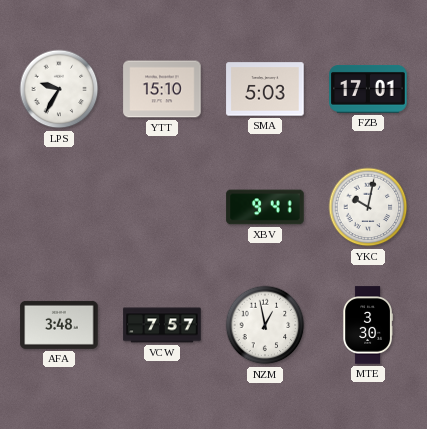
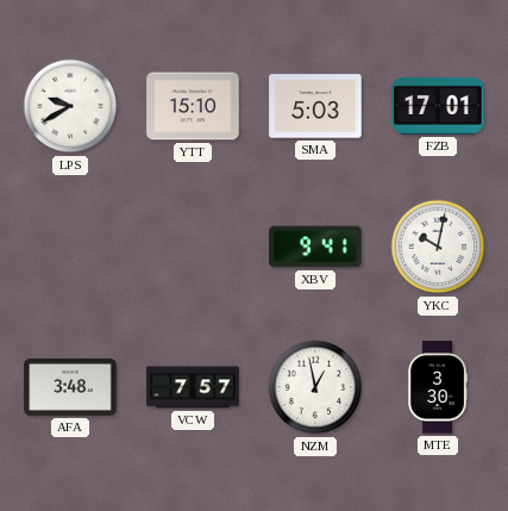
LPS: 9:35 -> 9:40 (70, 106)
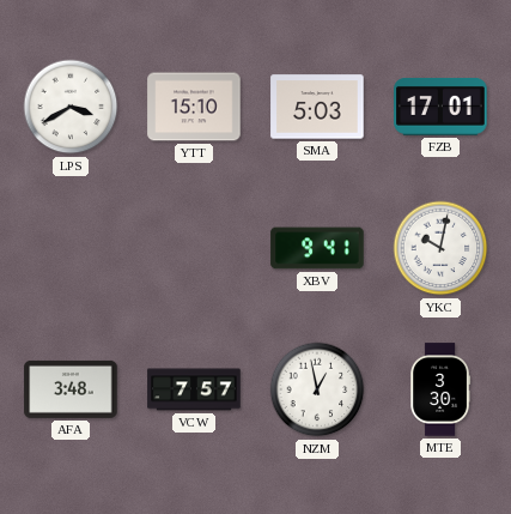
LPS: 9:40 -> 3:40 (71, 107)
